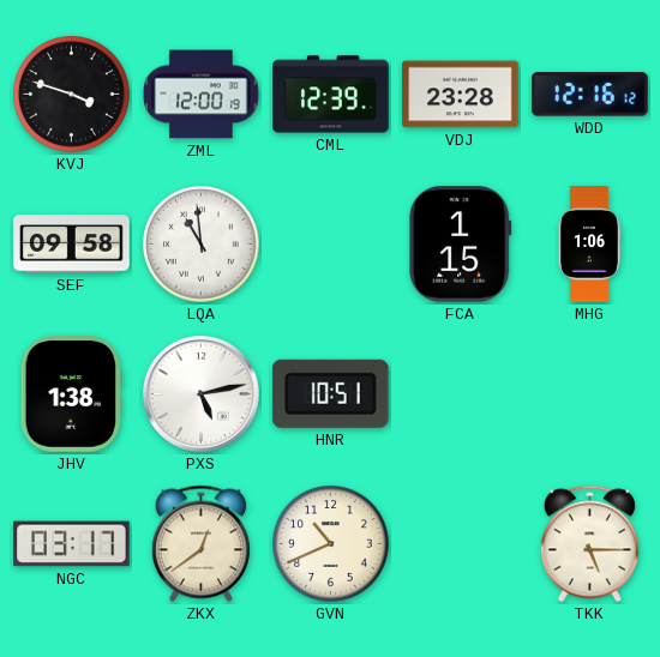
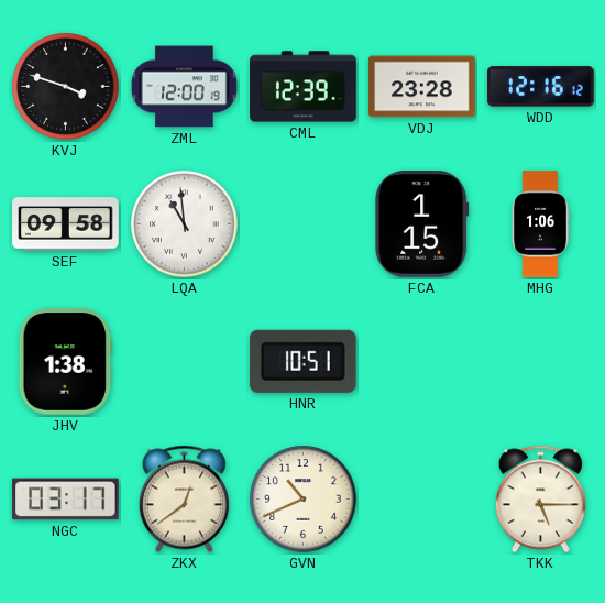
PXS: 5:13 -> none (200, 393)
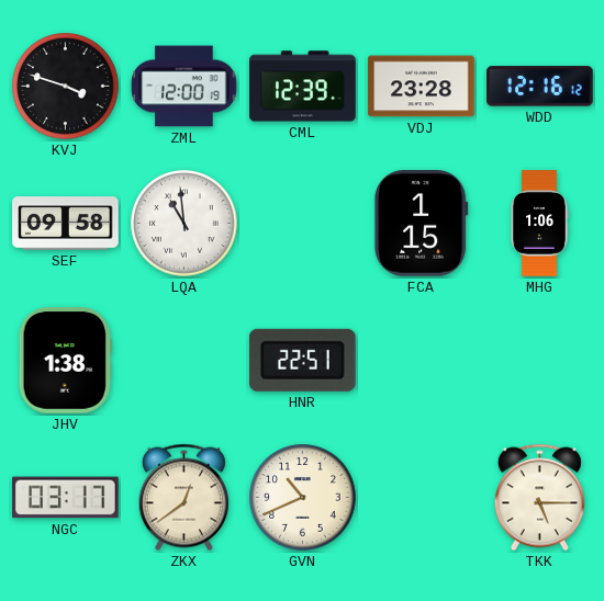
HNR: 10:51 -> 22:51 (302, 360)
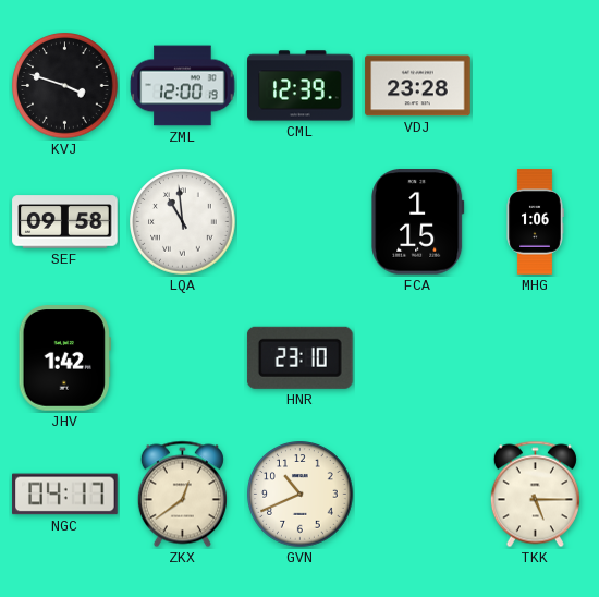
WDD: 12:16 -> none (540, 87)
JHV: 1:38 -> 1:42 (64, 358)
HNR: 22:51 -> 23:10 (299, 357)
NGC: 03:17 -> 04:17 (65, 495)
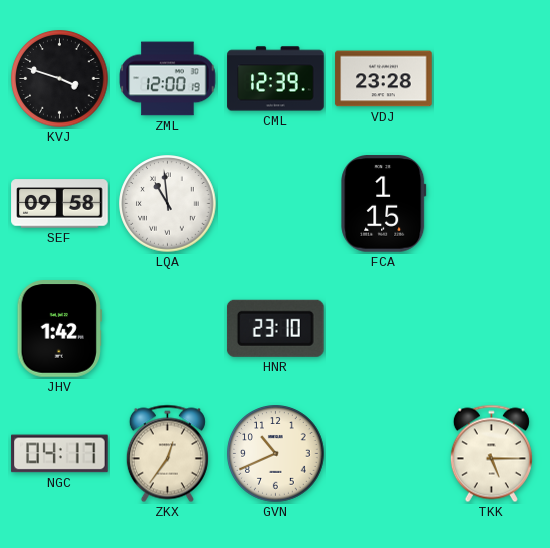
MHG: 1:06 -> none (535, 222)
ZKX: 12:39 -> 12:36 (167, 454)
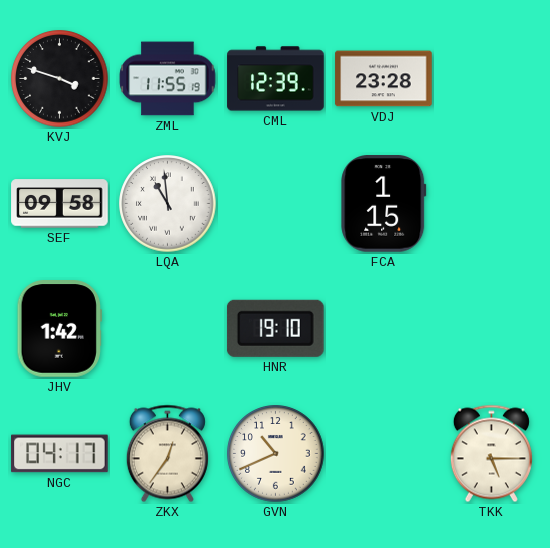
ZML: 12:00 -> 11:55 (168, 79)
HNR: 23:10 -> 19:10 (275, 328)
